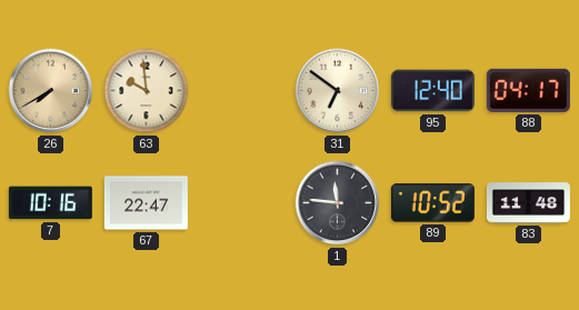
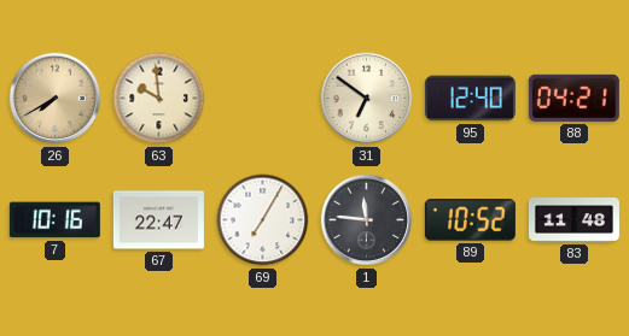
88: 04:17 -> 04:21 (573, 98)
69: none -> 7:05 (263, 220)
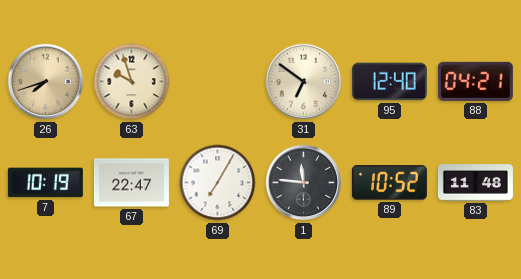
26: 7:40 -> 7:42 (46, 82)
63: 9:59 -> 9:57 (132, 82)
7: 10:16 -> 10:19 (45, 183)
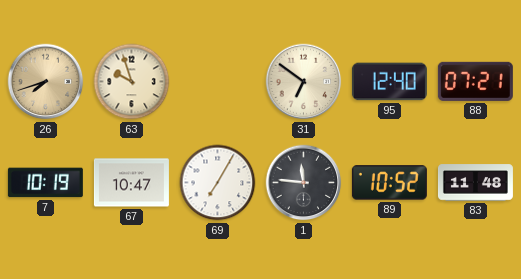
88: 04:21 -> 07:21 (475, 81)
67: 22:47 -> 10:47 (131, 183)
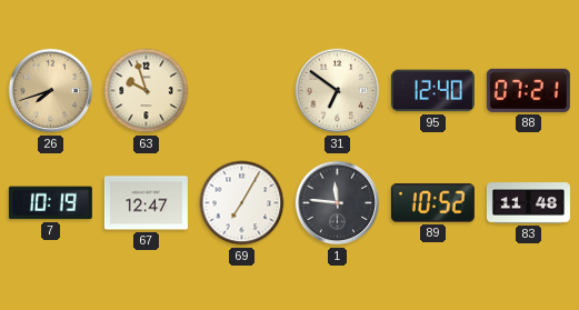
67: 10:47 -> 12:47 (146, 203)
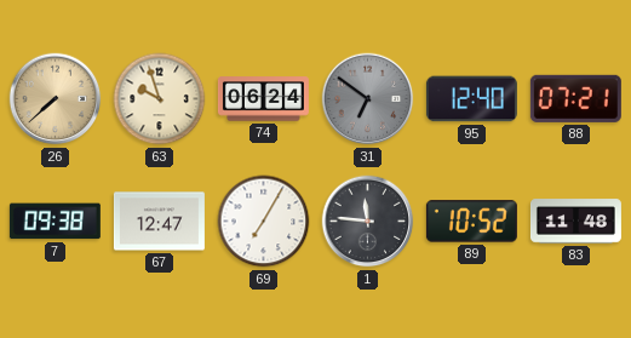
26: 7:42 -> 7:38 (56, 99)
74: none -> 06:24 (263, 99)
31 dial: cream -> grey (368, 99)
7: 10:19 -> 09:38 (55, 222)
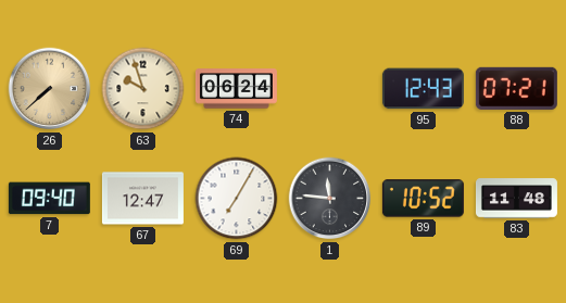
31: 6:51 -> none (368, 99)
95: 12:40 -> 12:43 (423, 89)
7: 09:38 -> 09:40 (49, 199)
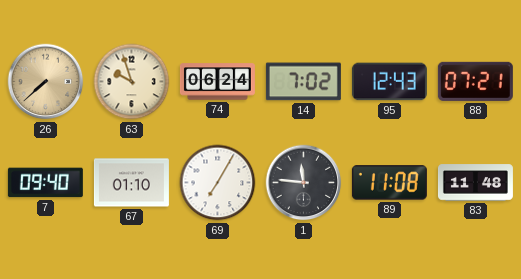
14: none -> 7:02 (303, 82)
67: 12:47 -> 01:10 (131, 183)
89: 10:52 -> 11:08 (389, 183)
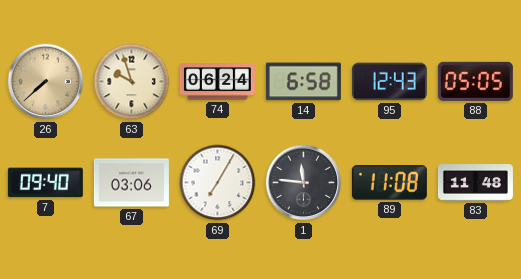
14: 7:02 -> 6:58 (303, 82)
88: 07:21 -> 05:05 (475, 81)
67: 01:10 -> 03:06 (131, 183)
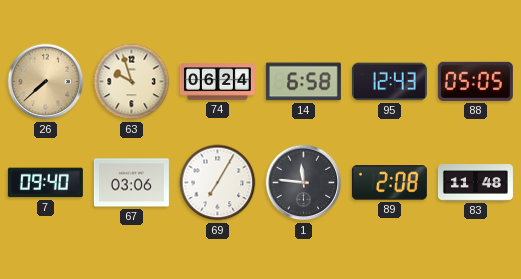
89: 11:08 -> 2:08 (389, 183)
